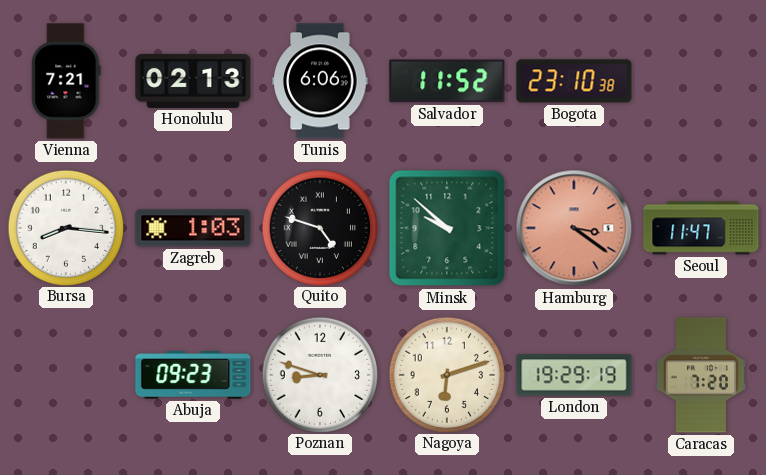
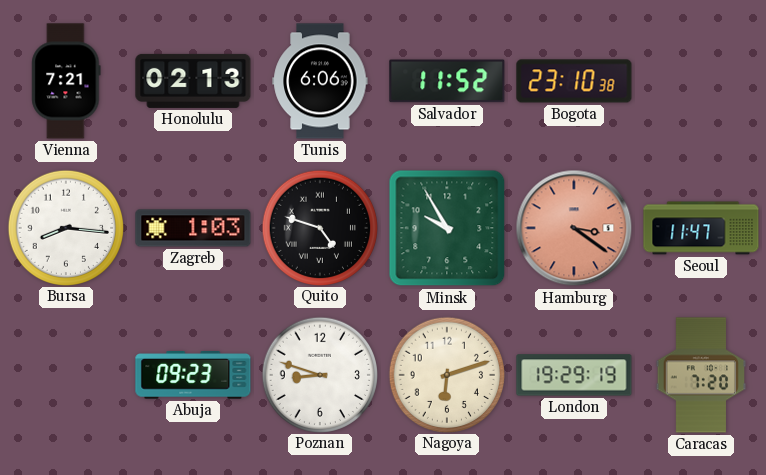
Minsk: 9:52 -> 9:55 (447, 228)
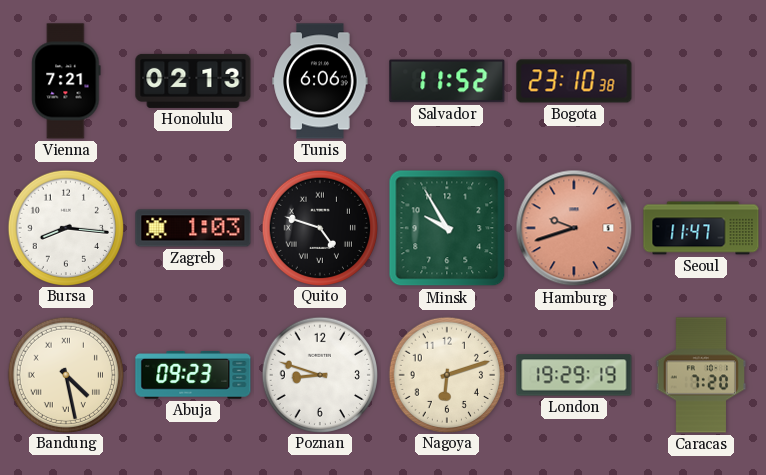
Hamburg: 3:21 -> 9:42 (574, 228)
Bandung: none -> 4:28 (65, 374)
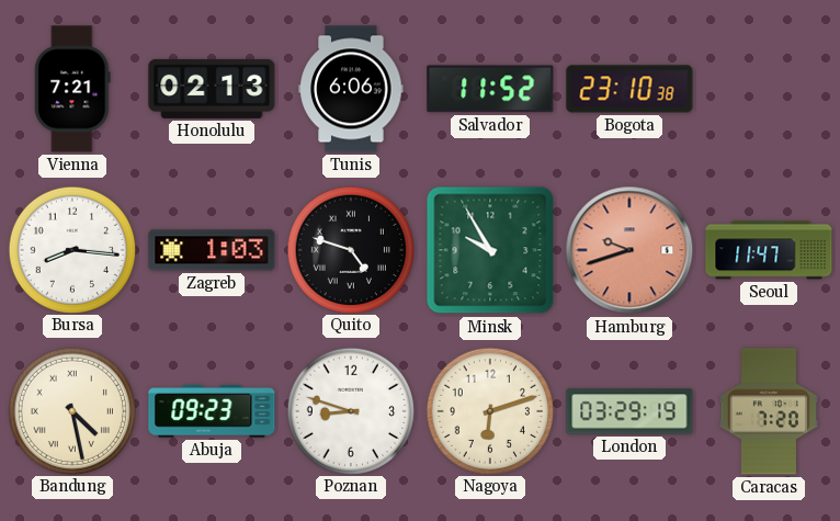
London: 19:29 -> 03:29 (629, 411)
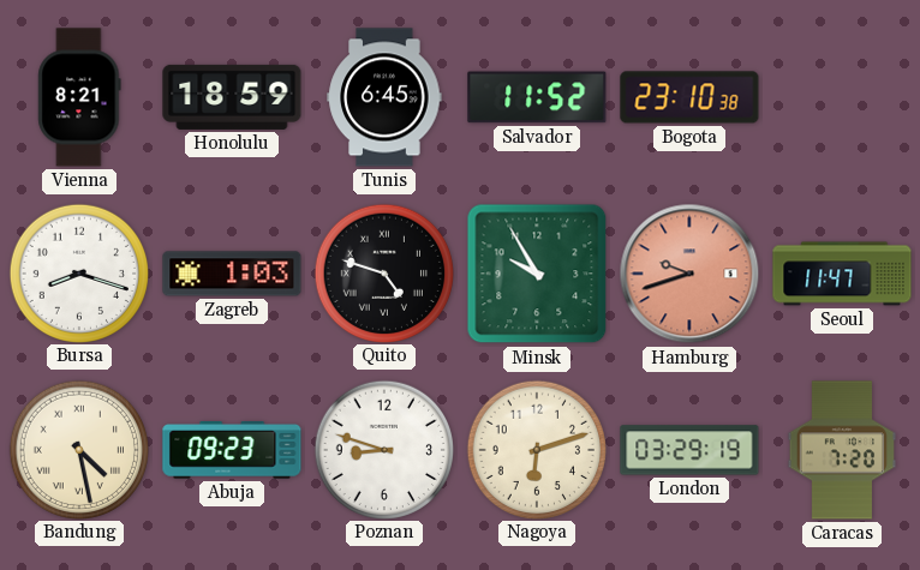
Vienna: 7:21 -> 8:21 (79, 97)
Honolulu: 02:13 -> 18:59 (232, 97)
Tunis: 6:06 -> 6:45 (384, 97)
Bursa: 8:16 -> 8:18 (78, 272)
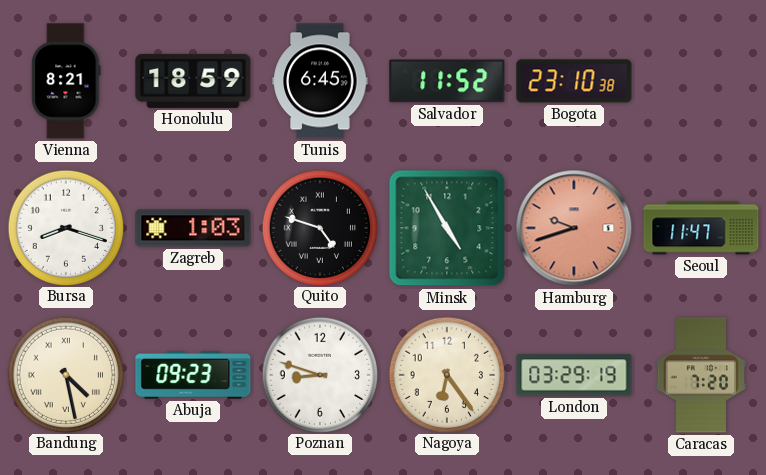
Minsk: 9:55 -> 4:55 (447, 228)
Nagoya: 6:12 -> 6:24 (446, 374)
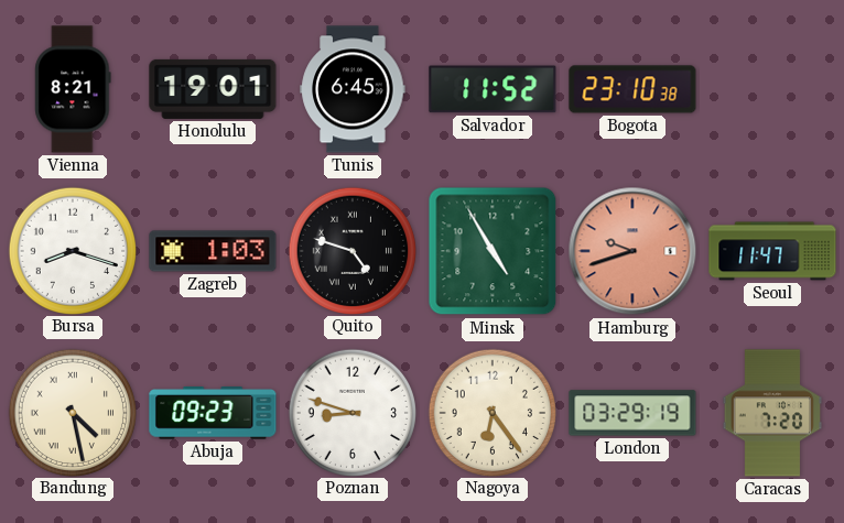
Honolulu: 18:59 -> 19:01 (213, 89)
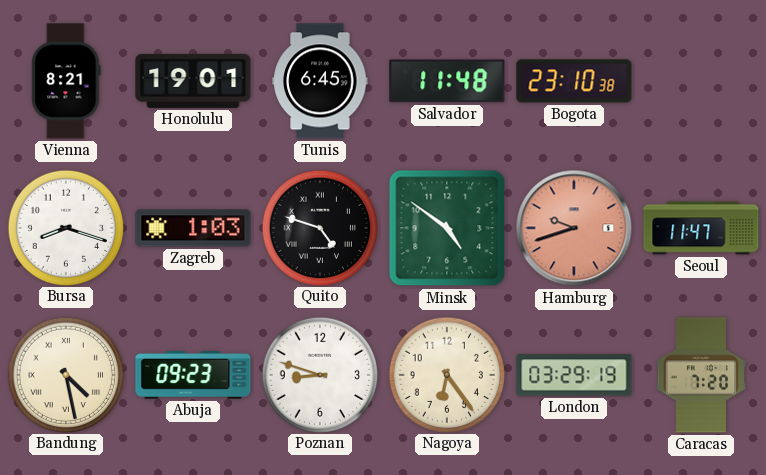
Salvador: 11:52 -> 11:48 (447, 81)
Minsk: 4:55 -> 4:51 (447, 228)
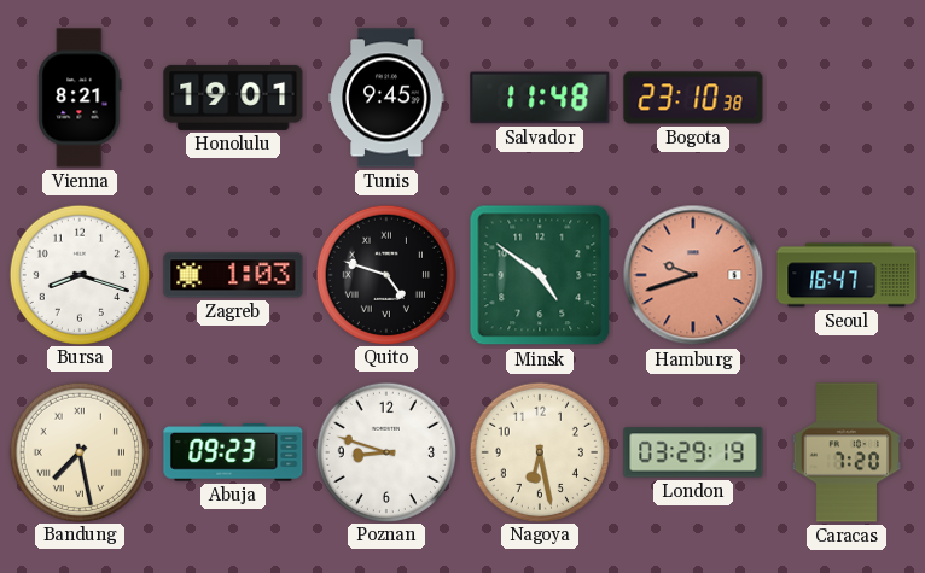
Tunis: 6:45 -> 9:45 (386, 98)
Seoul: 11:47 -> 16:47 (847, 275)
Bandung: 4:28 -> 7:28 (78, 451)
Nagoya: 6:24 -> 6:28 (539, 451)
